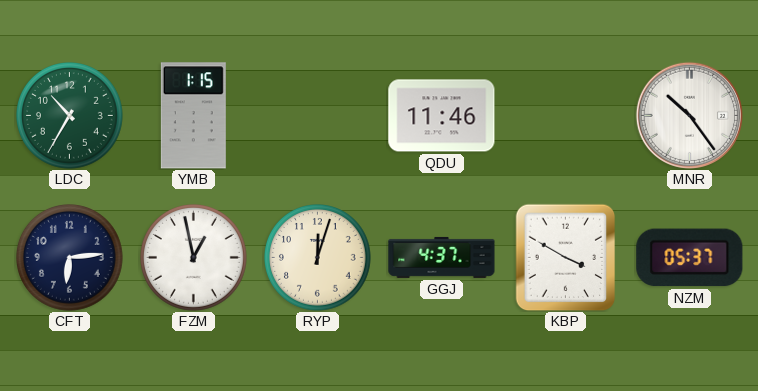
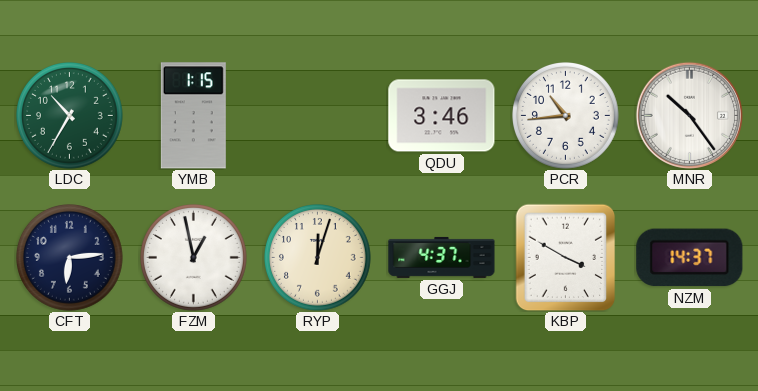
QDU: 11:46 -> 3:46 (442, 116)
PCR: none -> 10:44 (566, 116)
NZM: 05:37 -> 14:37 (690, 258)
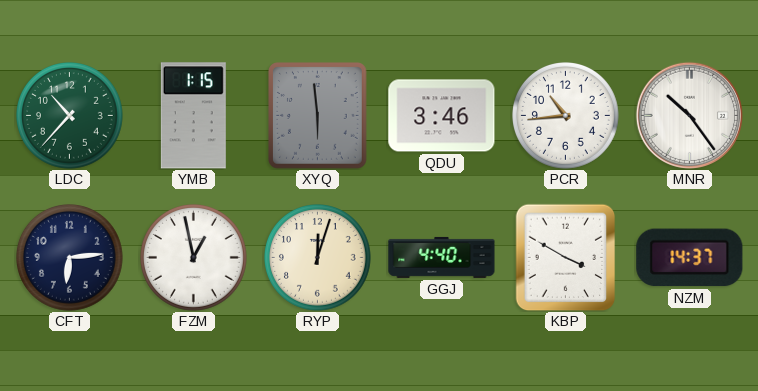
LDC: 10:35 -> 10:37 (70, 116)
XYQ: none -> 5:59 (318, 116)
GGJ: 4:37 -> 4:40 (442, 257)
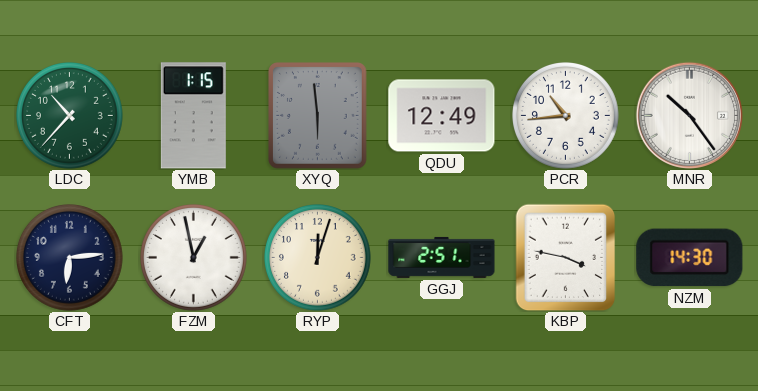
QDU: 3:46 -> 12:49 (442, 116)
GGJ: 4:40 -> 2:51 (442, 257)
KBP: 3:50 -> 3:47 (566, 257)
NZM: 14:37 -> 14:30 (690, 258)
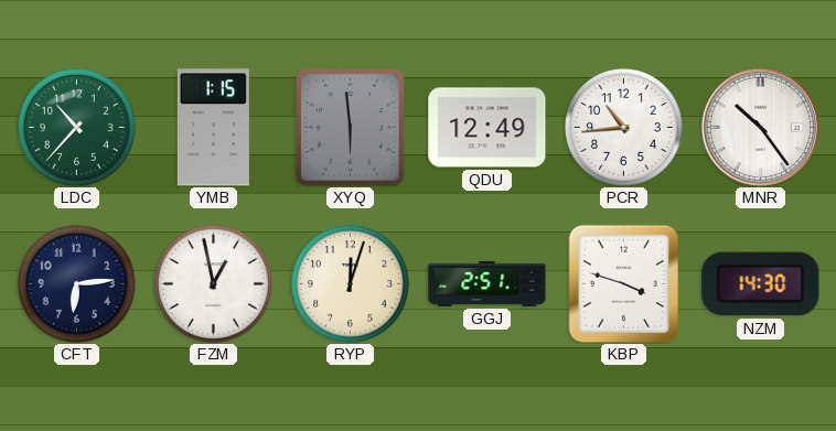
KBP: 3:47 -> 3:48 (624, 283)
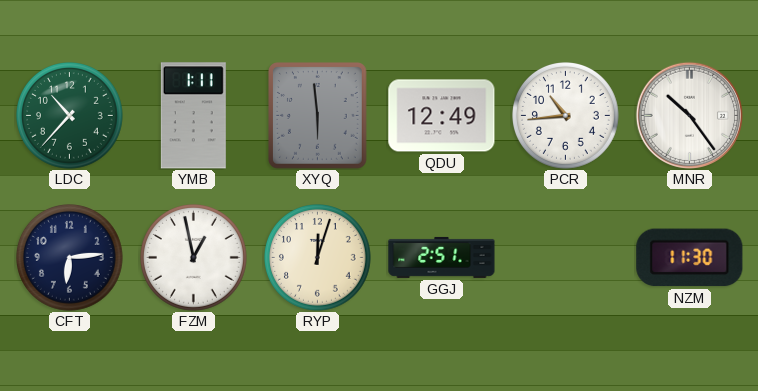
YMB: 1:15 -> 1:11 (193, 116)
KBP: 3:48 -> none (624, 283)
NZM: 14:30 -> 11:30 (690, 258)
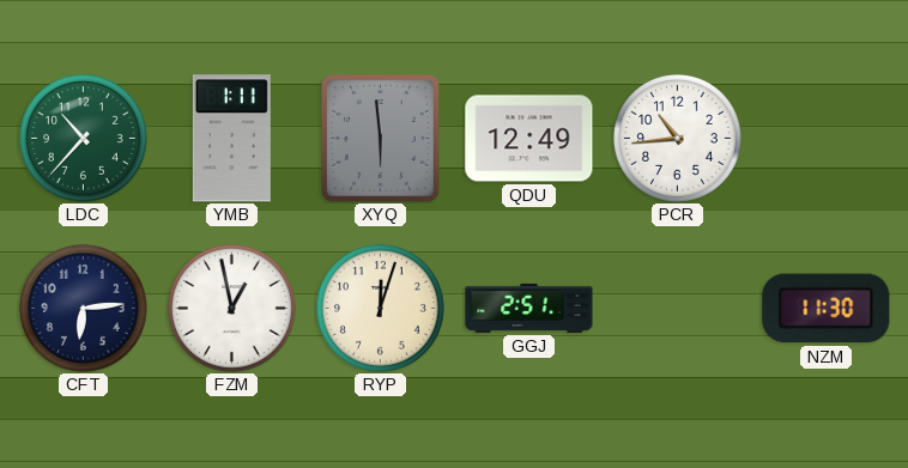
MNR: 10:24 -> none (689, 115)
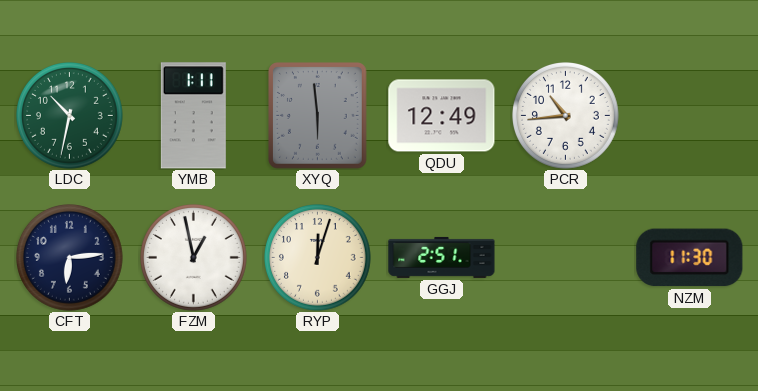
LDC: 10:37 -> 10:32 (70, 116)
